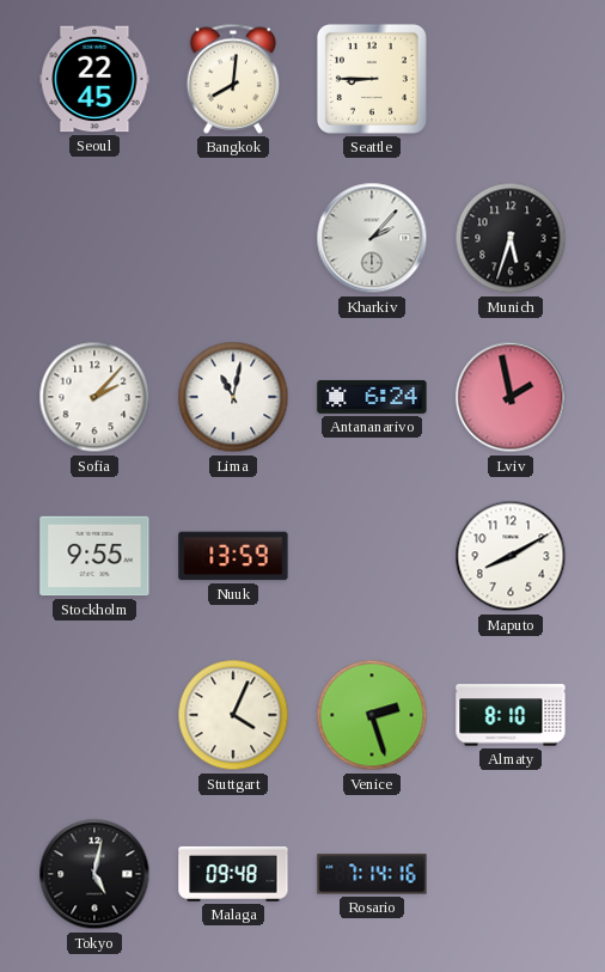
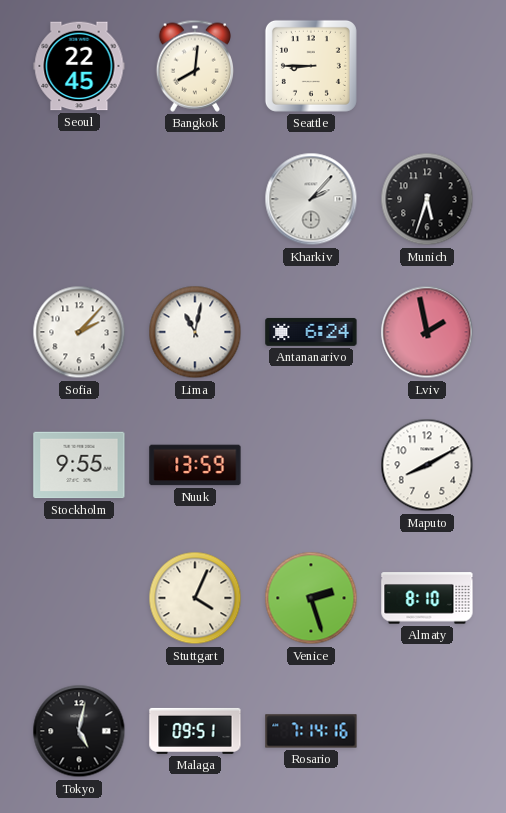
Malaga: 09:48 -> 09:51 (195, 731)
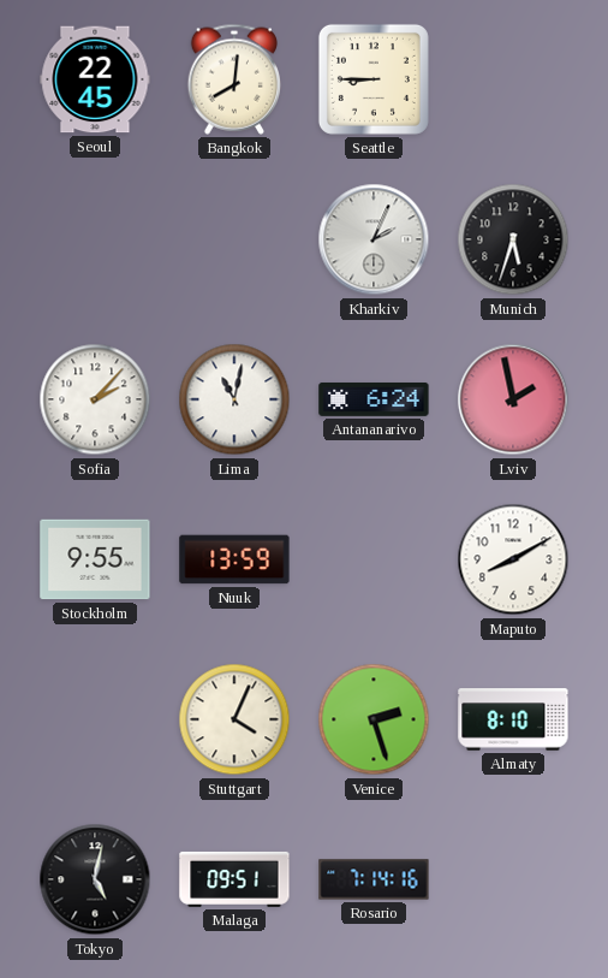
Kharkiv: 2:07 -> 2:04 (374, 239)
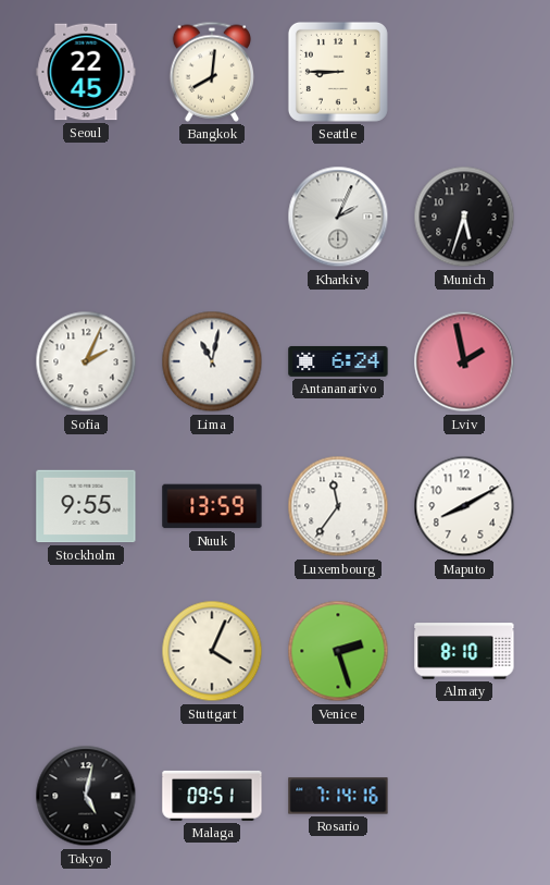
Sofia: 2:07 -> 2:04 (86, 361)
Luxembourg: none -> 11:36 (338, 506)
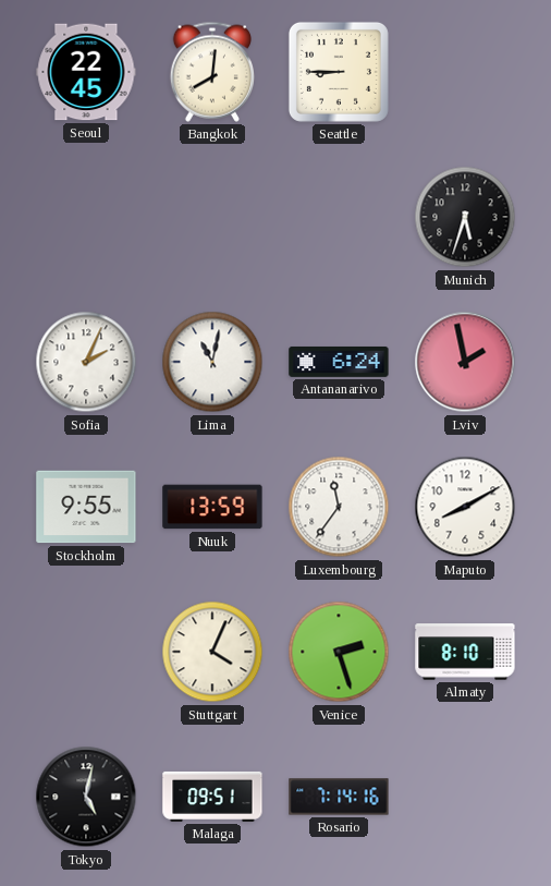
Kharkiv: 2:04 -> none (338, 217)
